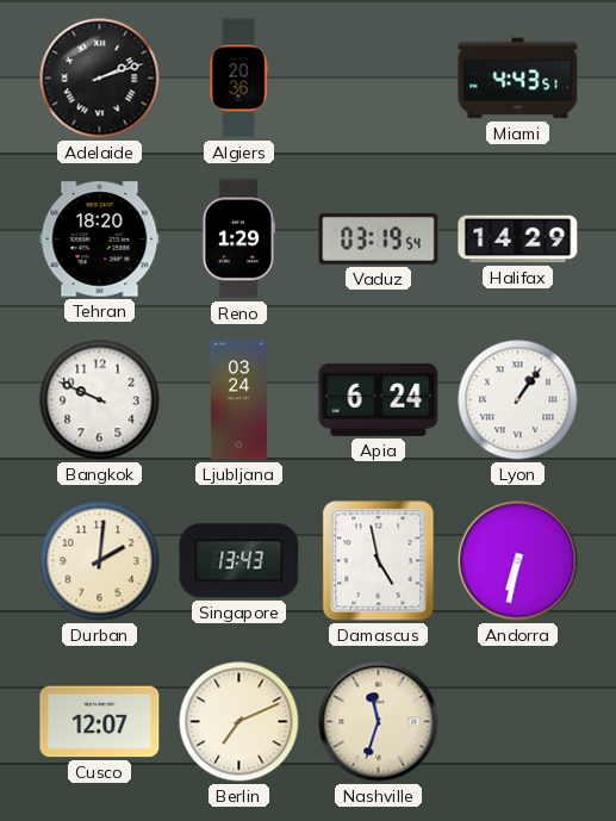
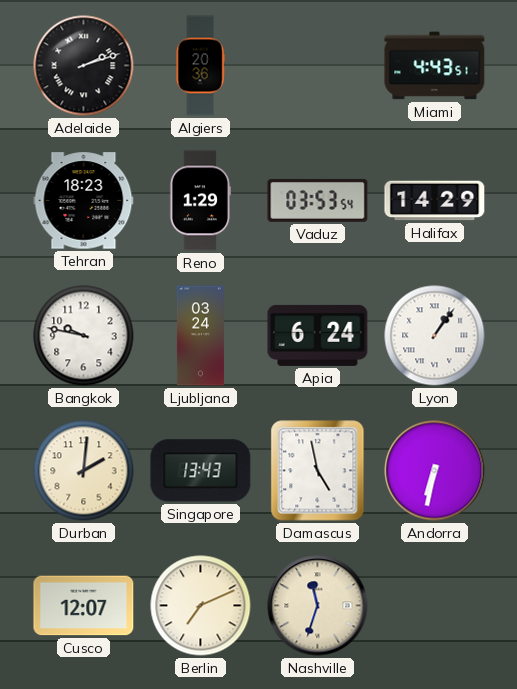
Tehran: 18:20 -> 18:23 (84, 201)
Vaduz: 03:19 -> 03:53 (318, 200)
Bangkok: 9:49 -> 9:47 (84, 336)
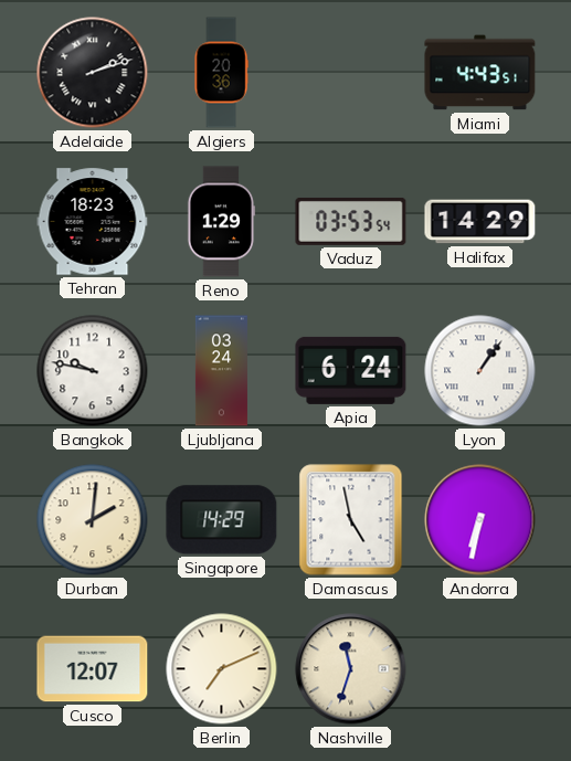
Singapore: 13:43 -> 14:29 (222, 520)
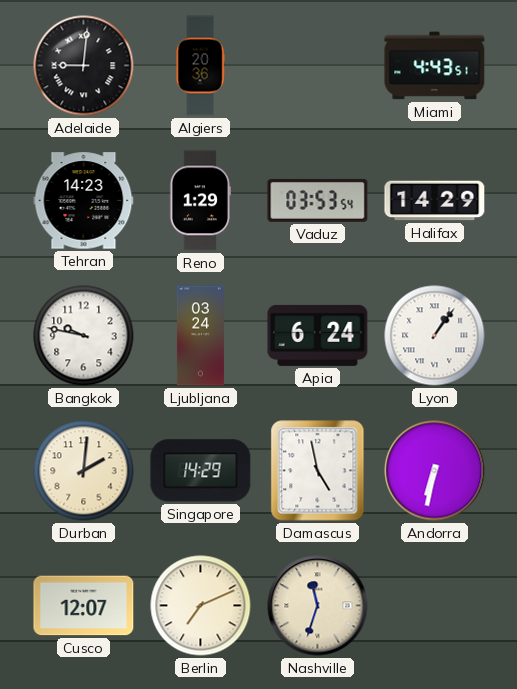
Adelaide: 2:12 -> 9:01 (84, 66)
Tehran: 18:23 -> 14:23 (84, 201)
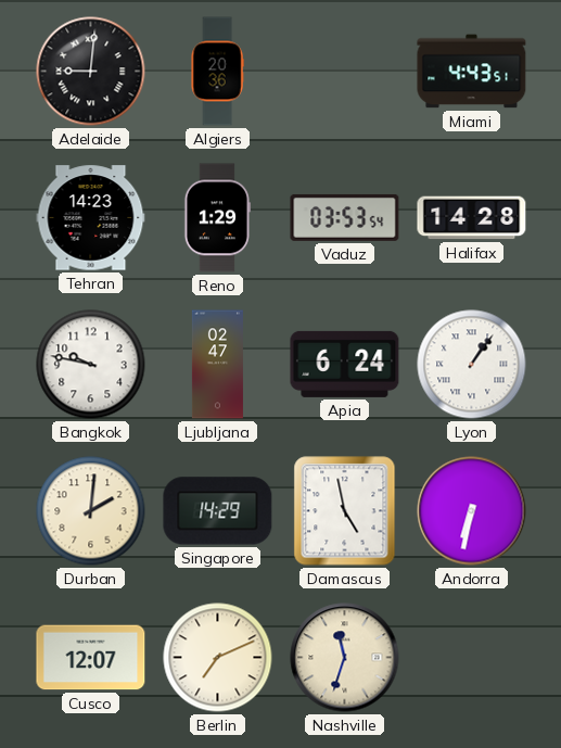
Halifax: 14:29 -> 14:28 (472, 218)
Ljubljana: 03:24 -> 02:47 (217, 365)
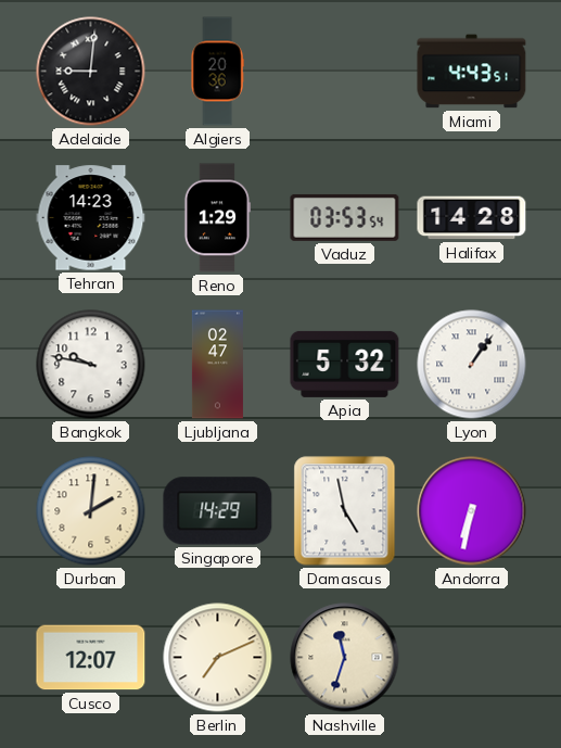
Apia: 6:24 -> 5:32 (345, 364)
